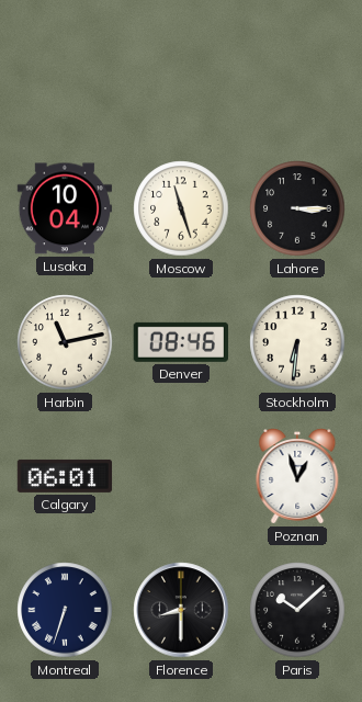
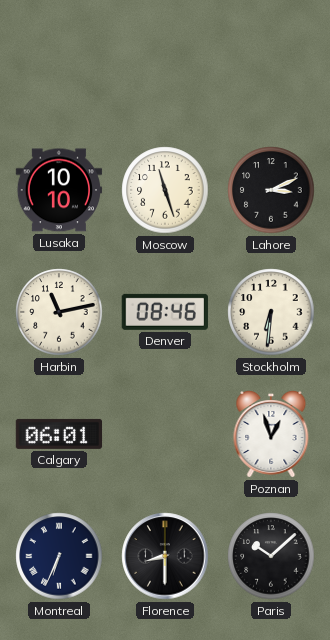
Lusaka: 10:04 -> 10:10 (59, 190)
Lahore: 3:15 -> 3:11 (271, 190)
Montreal: 6:33 -> 6:34 (59, 556)
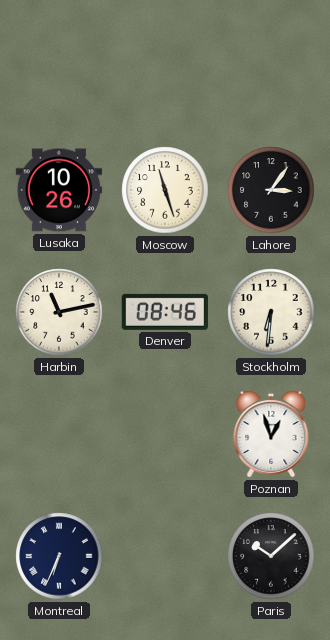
Lusaka: 10:10 -> 10:26 (59, 190)
Lahore: 3:11 -> 3:06 (271, 190)
Calgary: 06:01 -> none (59, 434)
Florence: 8:30 -> none (165, 556)
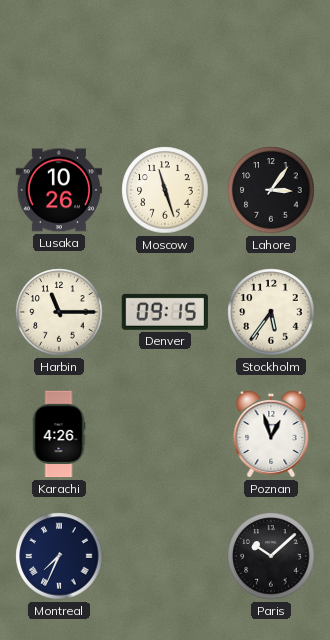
Harbin: 11:13 -> 11:15 (59, 312)
Denver: 08:46 -> 09:15 (165, 312)
Stockholm: 6:31 -> 5:36 (271, 312)
Karachi: none -> 4:26 (59, 434)
Montreal: 6:34 -> 7:34 (59, 556)
